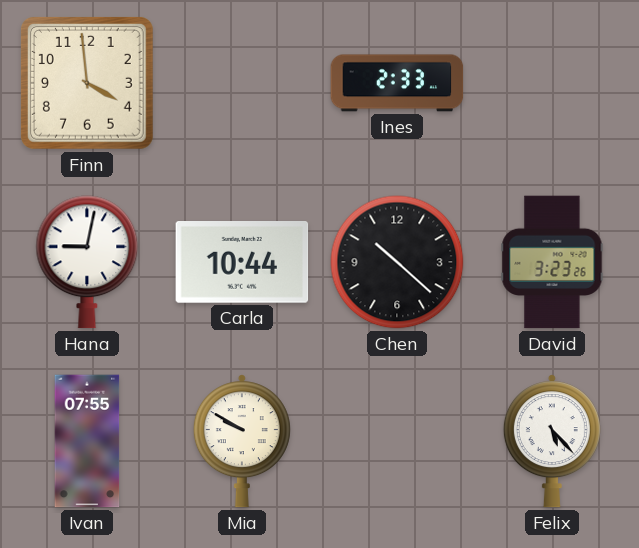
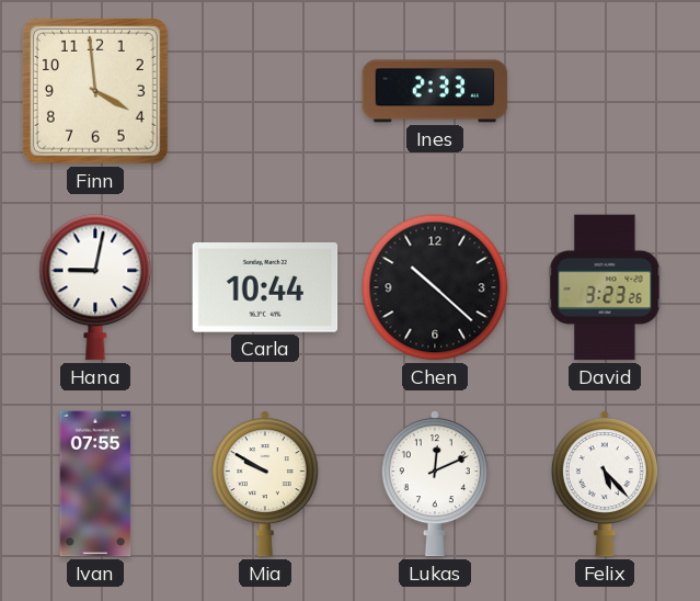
Lukas: none -> 12:11 (435, 484)
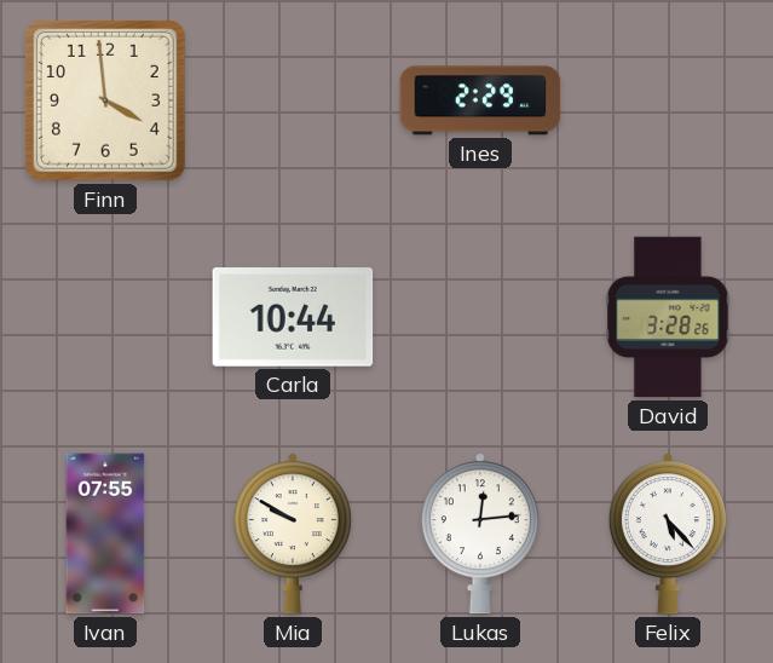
Ines: 2:33 -> 2:29 (480, 100)
Hana: 9:02 -> none (95, 287)
Chen: 10:22 -> none (435, 287)
David: 3:23 -> 3:28 (668, 317)
Lukas: 12:11 -> 12:14 (480, 534)
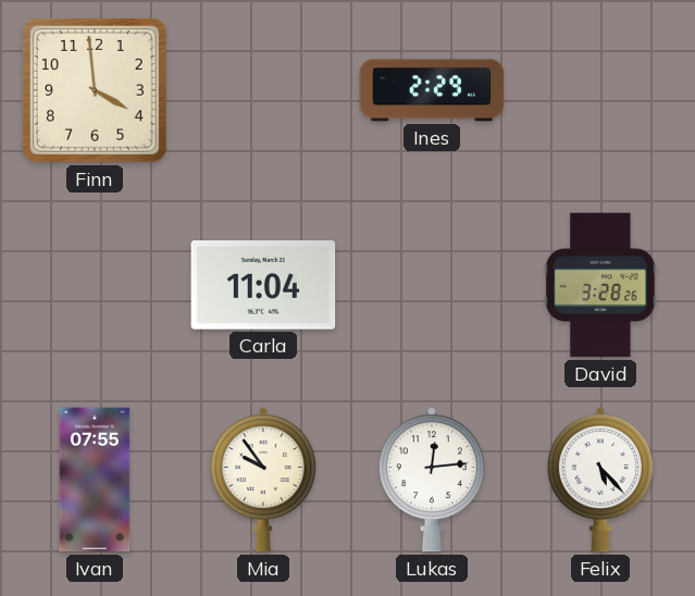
Carla: 10:44 -> 11:04 (263, 286)
Mia: 9:50 -> 9:54 (263, 480)
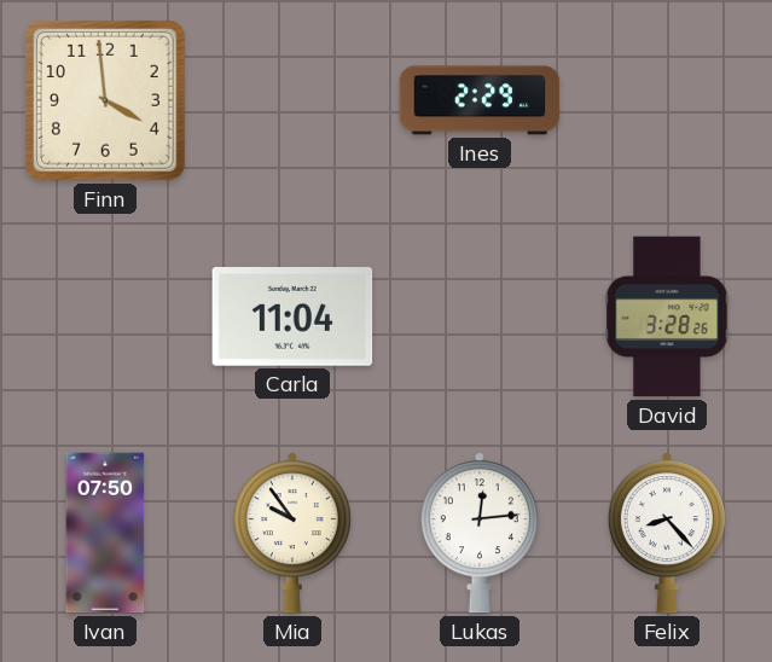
Ivan: 07:55 -> 07:50 (105, 533)
Felix: 5:23 -> 8:23 (667, 533)
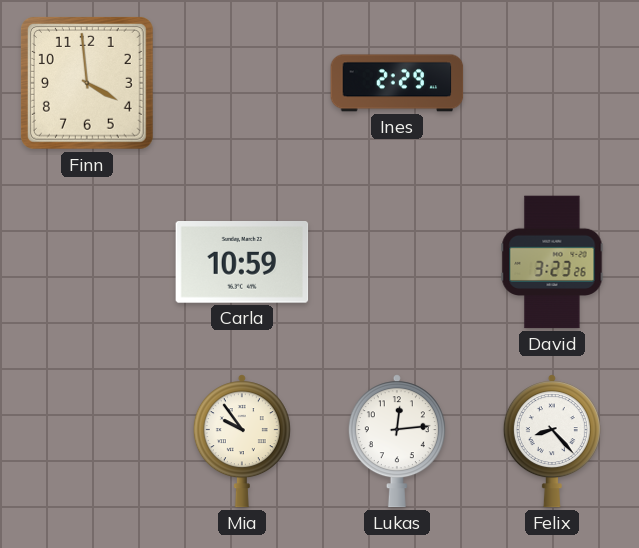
Carla: 11:04 -> 10:59 (242, 263)
David: 3:28 -> 3:23 (552, 262)
Ivan: 07:50 -> none (105, 533)
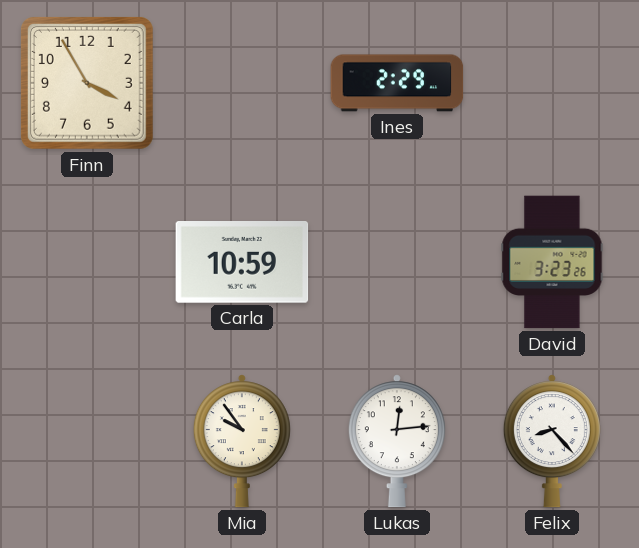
Finn: 3:59 -> 3:55 (87, 83)
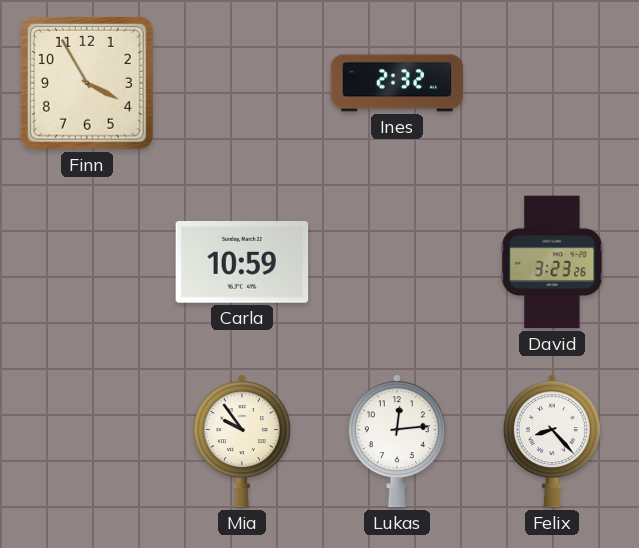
Ines: 2:29 -> 2:32 (397, 83)
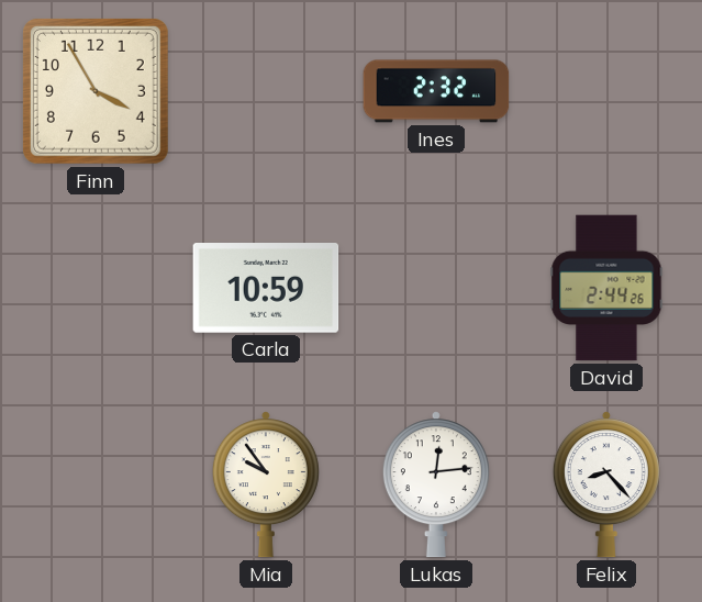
David: 3:23 -> 2:44 (606, 288)
